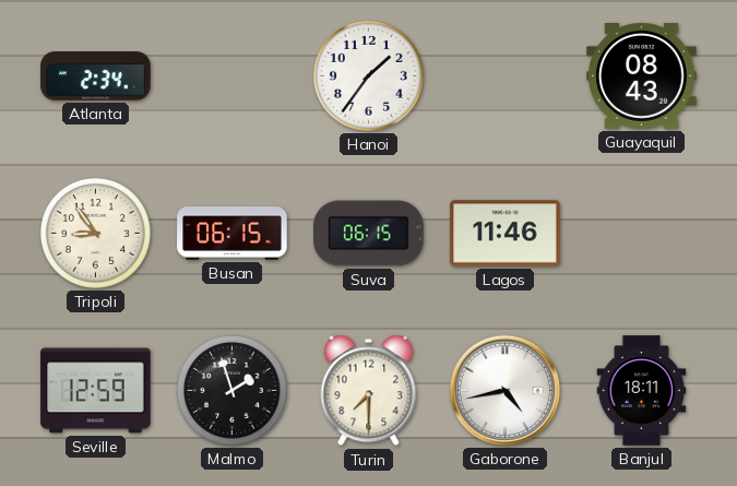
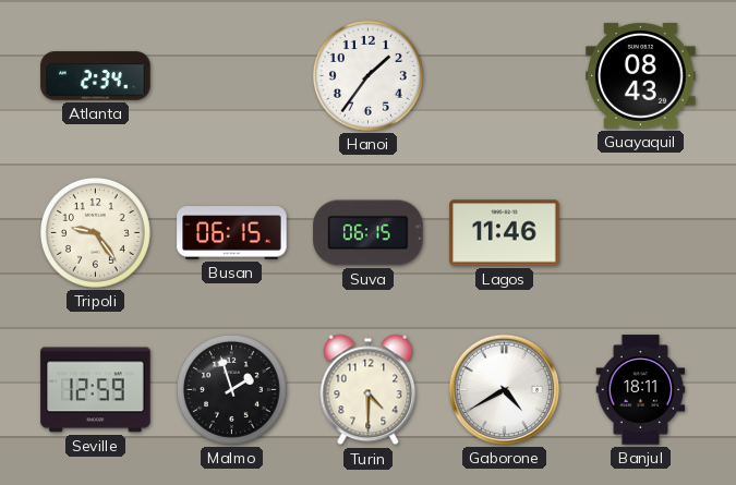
Tripoli: 8:54 -> 9:24 (95, 232)
Turin: 7:30 -> 4:30 (369, 390)
Gaborone: 4:43 -> 4:40 (504, 389)
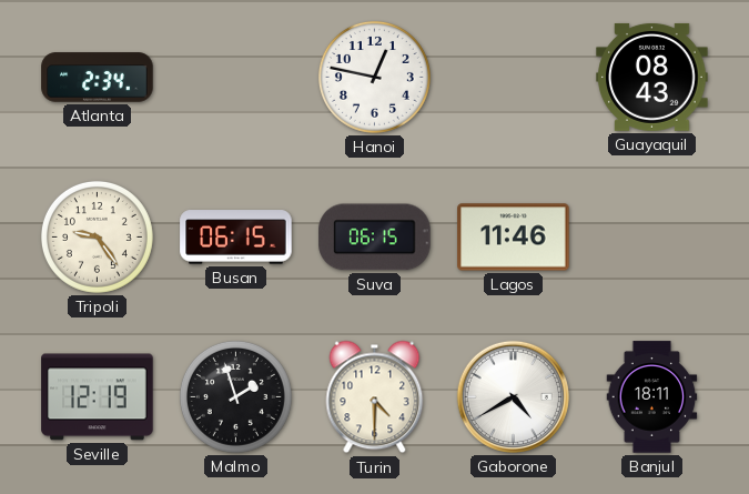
Hanoi: 1:36 -> 12:47 (374, 77)
Seville: 12:59 -> 12:19 (98, 397)
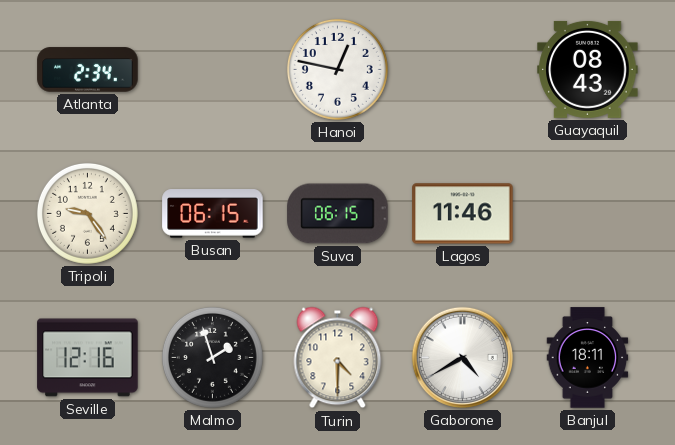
Seville: 12:19 -> 12:16 (88, 358)
